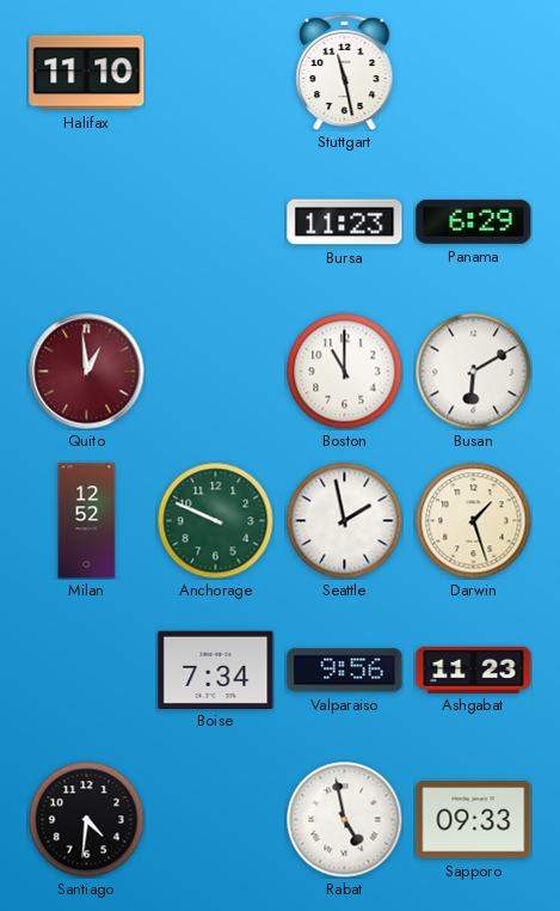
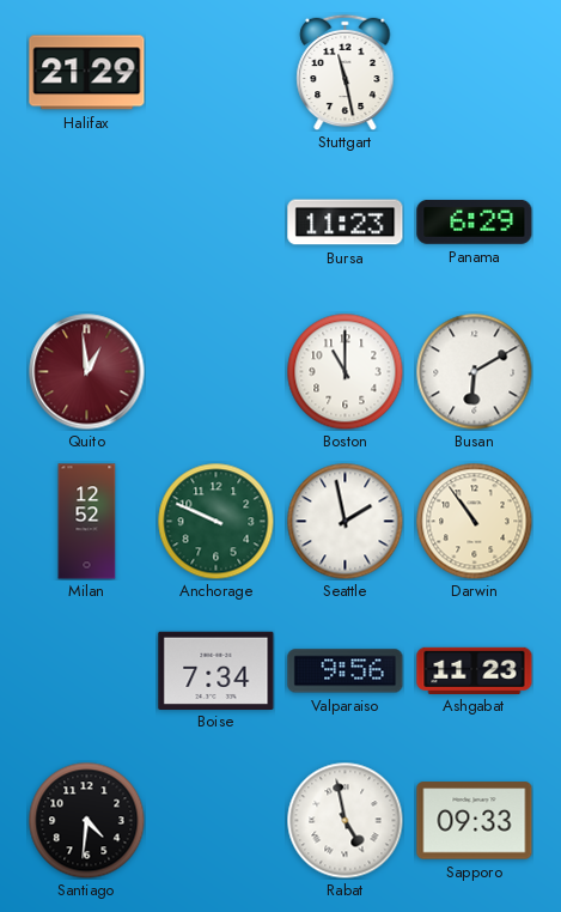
Halifax: 11:10 -> 21:29 (87, 73)
Darwin: 1:27 -> 10:54 (474, 521)
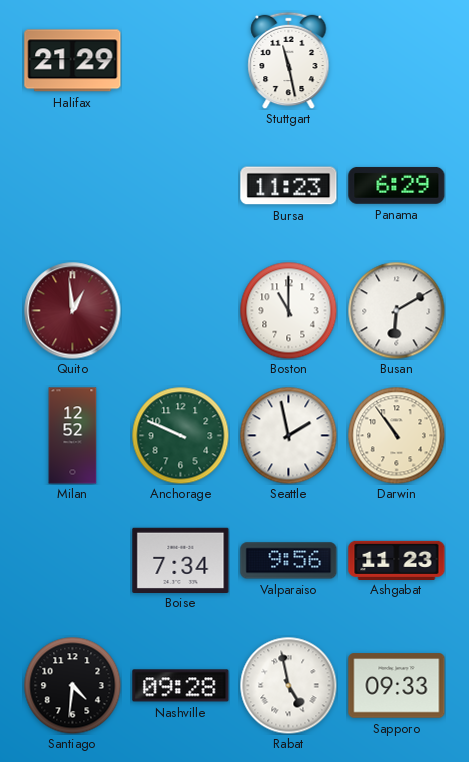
Nashville: none -> 09:28 (181, 686)
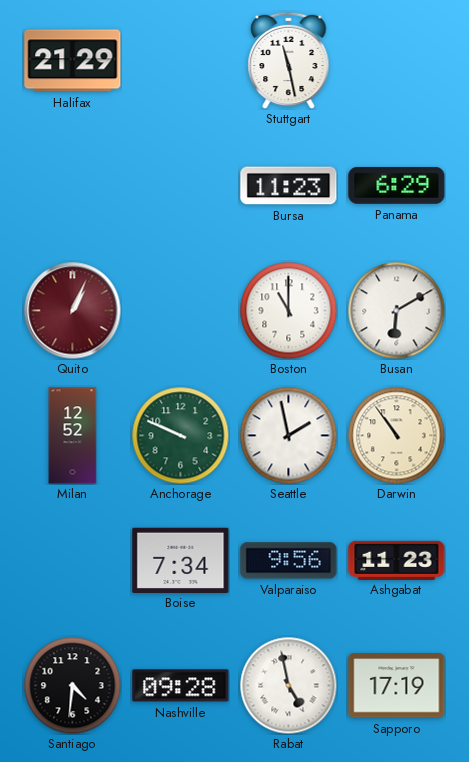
Quito: 12:59 -> 1:04 (73, 311)
Sapporo: 09:33 -> 17:19 (397, 686)
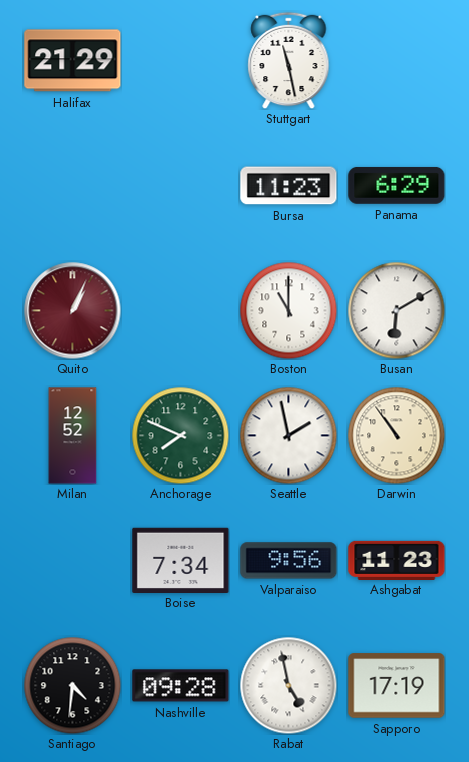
Anchorage: 9:49 -> 7:49 (180, 435)
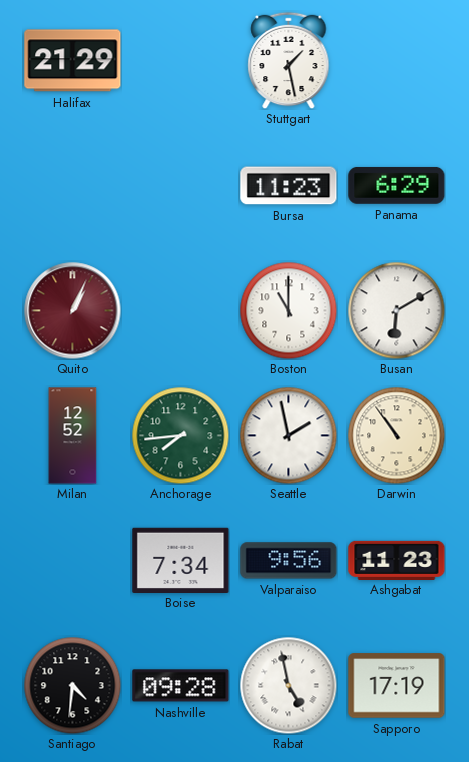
Stuttgart: 11:28 -> 1:28 (289, 60)
Anchorage: 7:49 -> 7:44 (180, 435)
